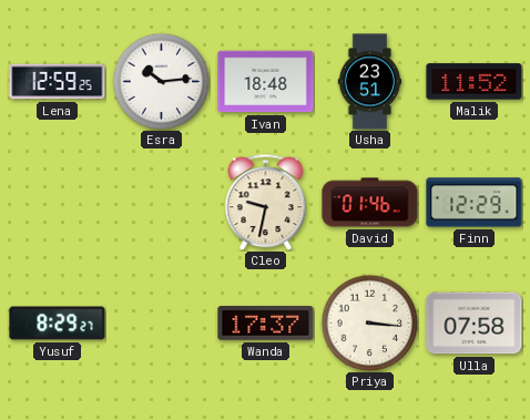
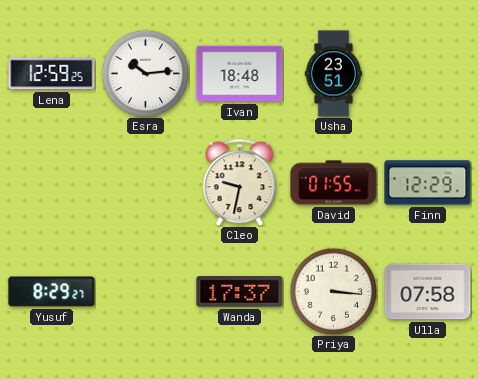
Malik: 11:52 -> none (475, 82)
David: 01:46 -> 01:55 (334, 183)
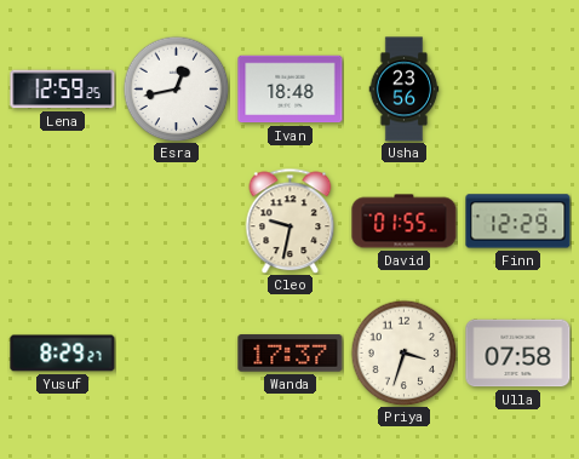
Esra: 10:14 -> 12:43 (176, 88)
Usha: 23:51 -> 23:56 (405, 90)
Priya: 3:16 -> 3:33 (403, 352)
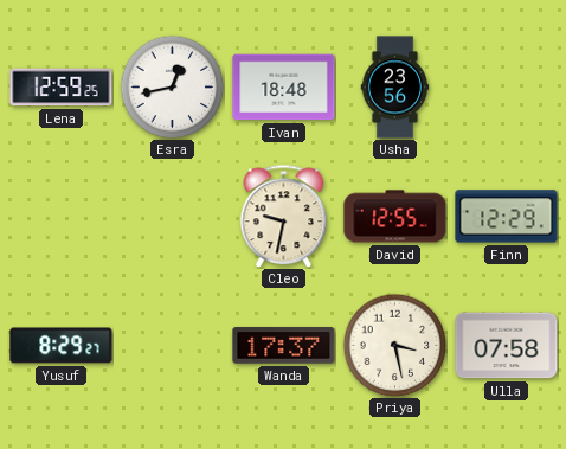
David: 01:55 -> 12:55 (395, 217)
Priya: 3:33 -> 3:28 (394, 345)
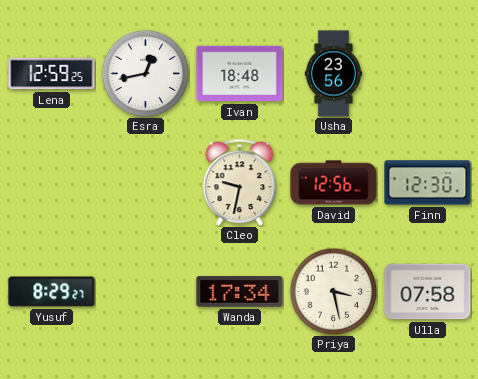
David: 12:55 -> 12:56 (334, 183)
Finn: 12:29 -> 12:30 (428, 183)
Wanda: 17:37 -> 17:34 (240, 292)
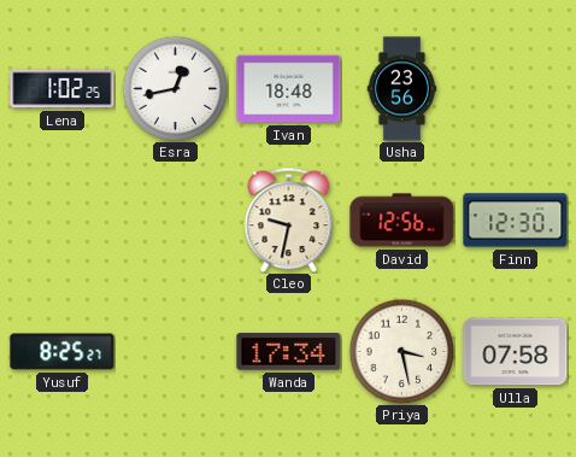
Lena: 12:59 -> 1:02 (63, 89)
Yusuf: 8:29 -> 8:25 (63, 352)
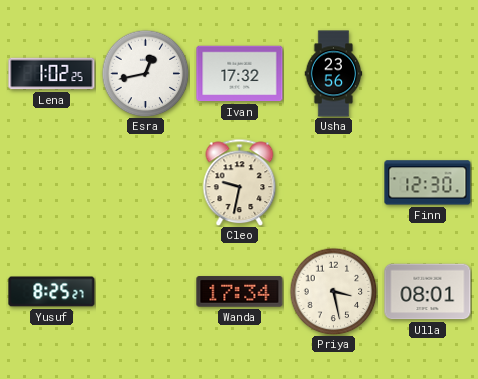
Ivan: 18:48 -> 17:32 (240, 74)
David: 12:56 -> none (402, 221)
Ulla: 07:58 -> 08:01 (428, 292)
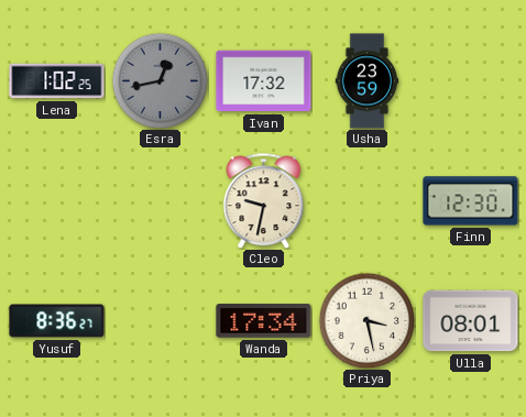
Esra dial: white -> grey (160, 80)
Usha: 23:56 -> 23:59 (368, 81)
Yusuf: 8:25 -> 8:36 (57, 321)
